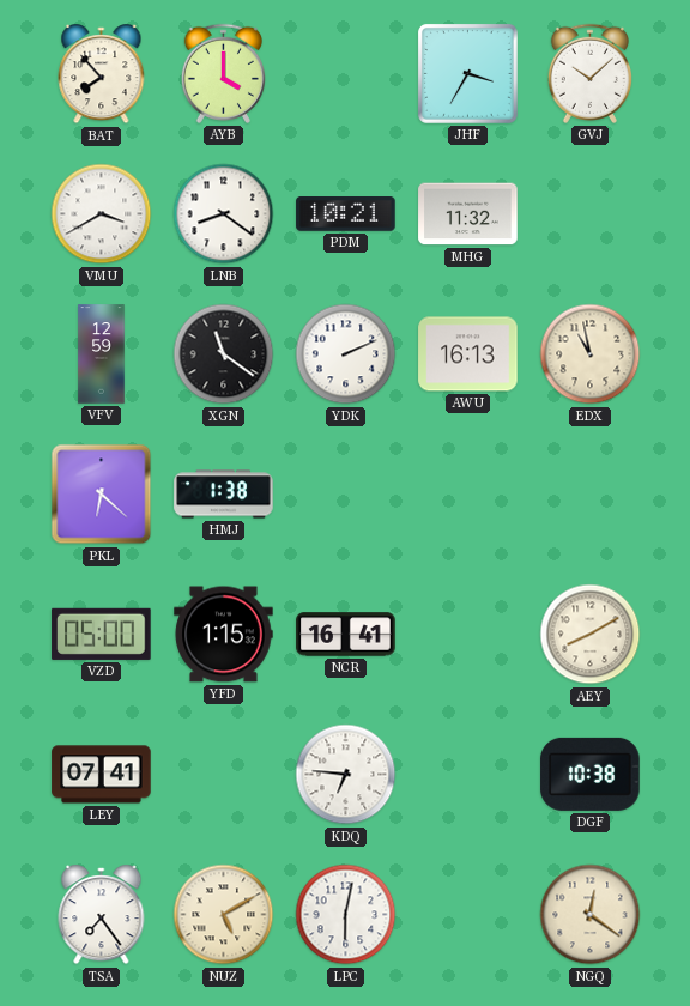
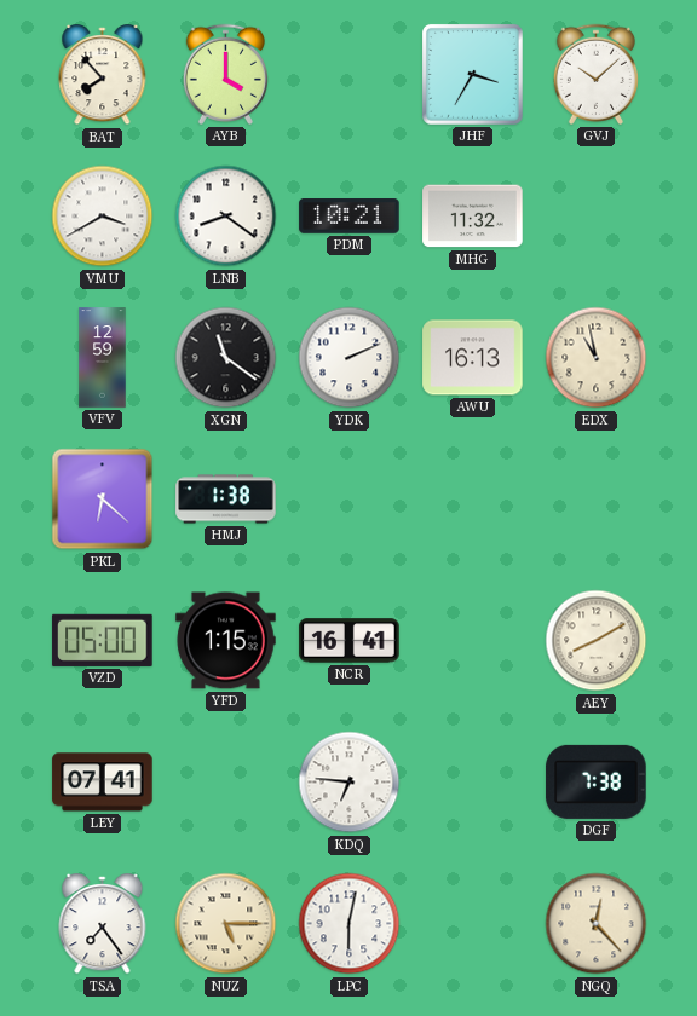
DGF: 10:38 -> 7:38 (597, 781)
NUZ: 5:10 -> 5:15 (226, 924)
NGQ: 12:21 -> 12:23 (597, 924)
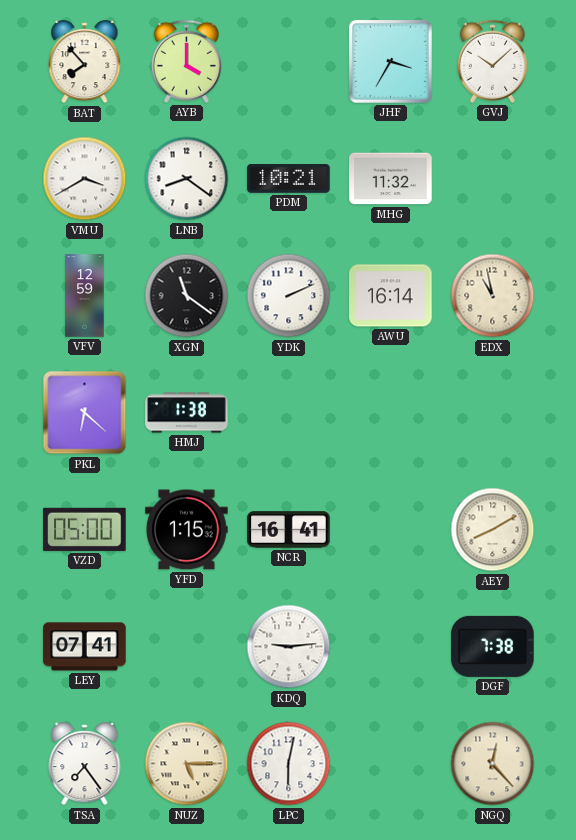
AWU: 16:13 -> 16:14 (391, 296)
KDQ: 6:46 -> 9:14 (289, 647)
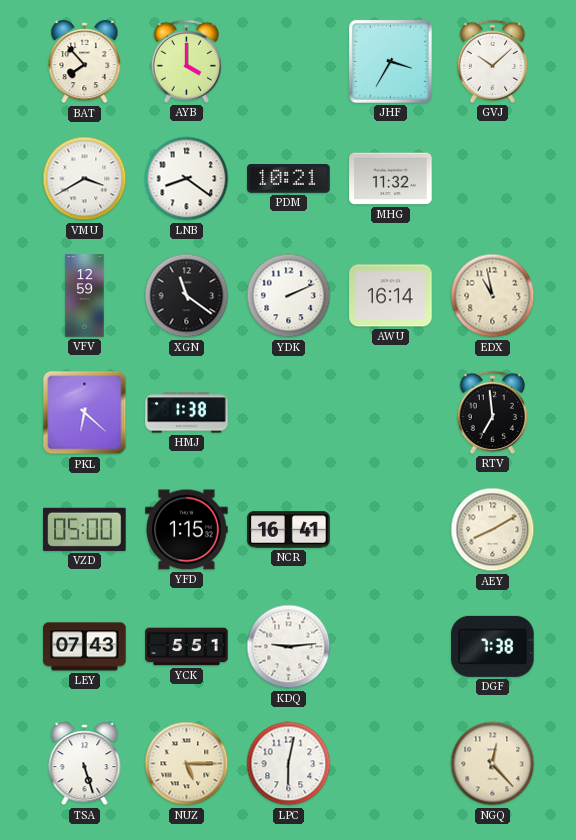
RTV: none -> 6:59 (492, 412)
LEY: 07:41 -> 07:43 (85, 647)
YCK: none -> 5:51 (187, 647)
TSA: 7:24 -> 5:27 (85, 764)
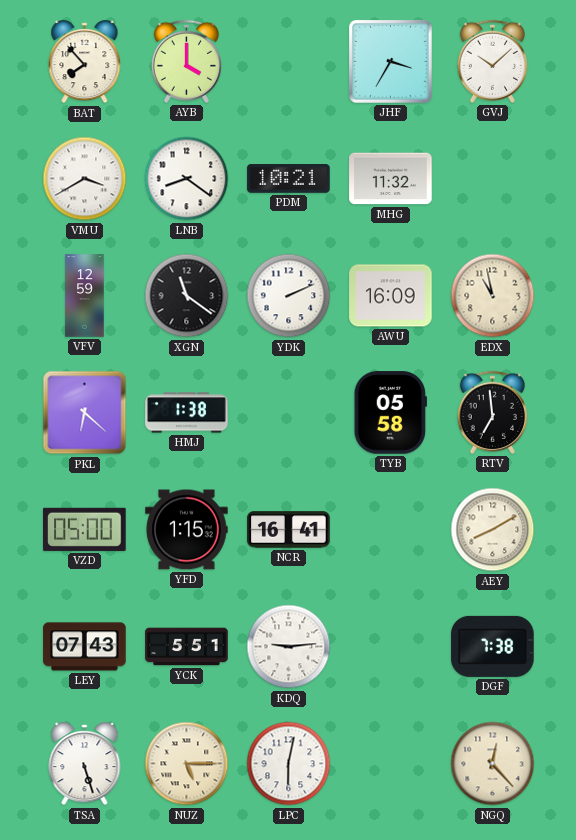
AWU: 16:14 -> 16:09 (391, 296)
TYB: none -> 05:58 (390, 413)
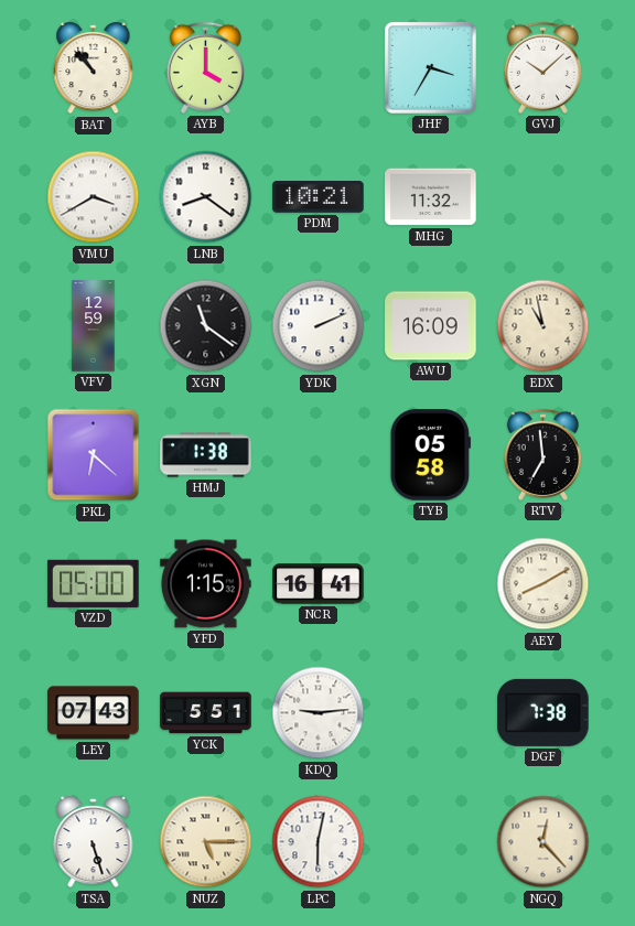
BAT: 7:53 -> 10:53 (94, 68)
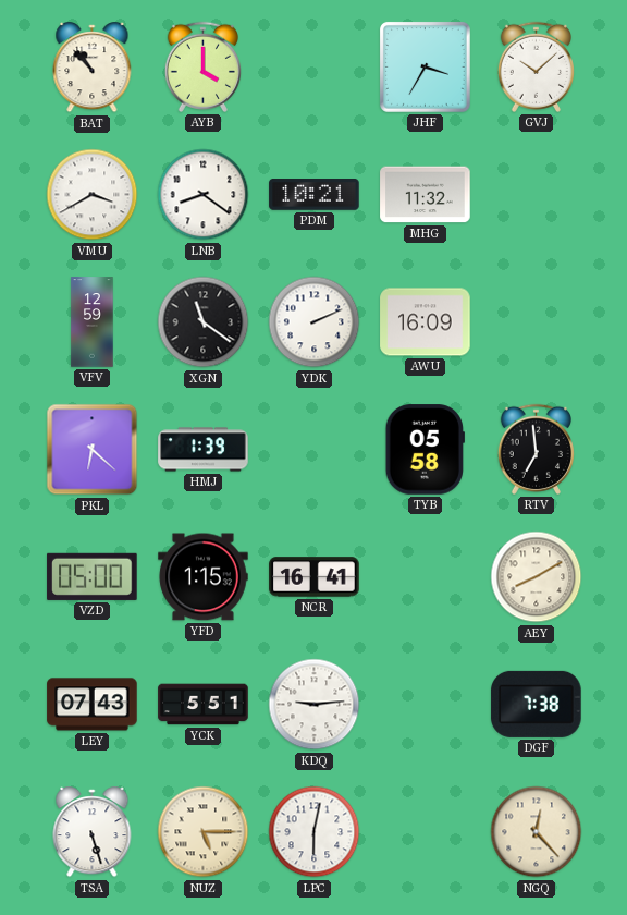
EDX: 10:58 -> none (543, 326)
HMJ: 1:38 -> 1:39 (204, 450)
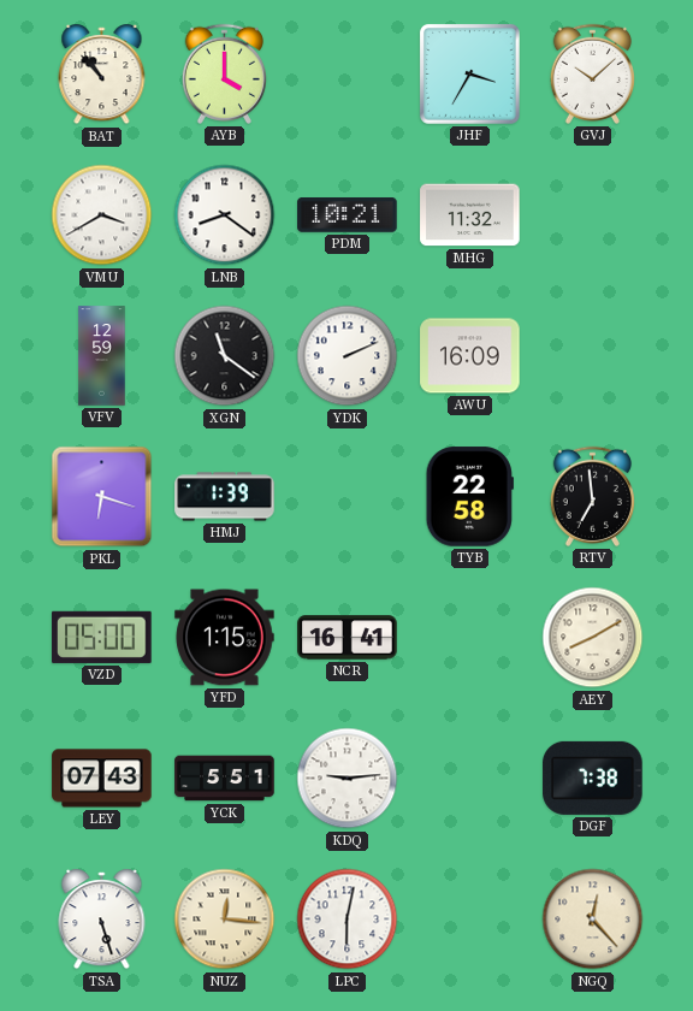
PKL: 6:22 -> 6:18 (102, 497)
TYB: 05:58 -> 22:58 (469, 497)
NUZ: 5:15 -> 12:16 (225, 920)
